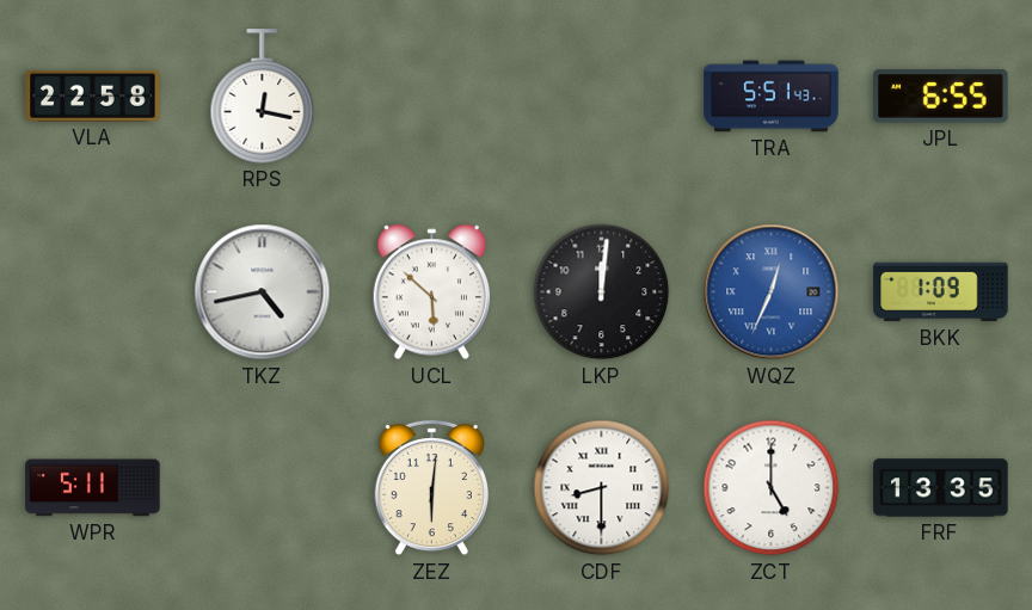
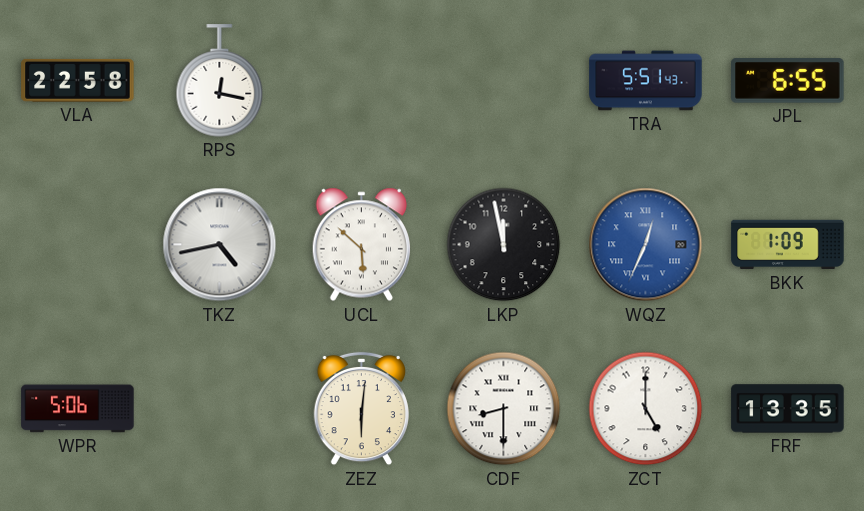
LKP: 12:01 -> 11:58 (504, 245)
WPR: 5:11 -> 5:06 (78, 409)
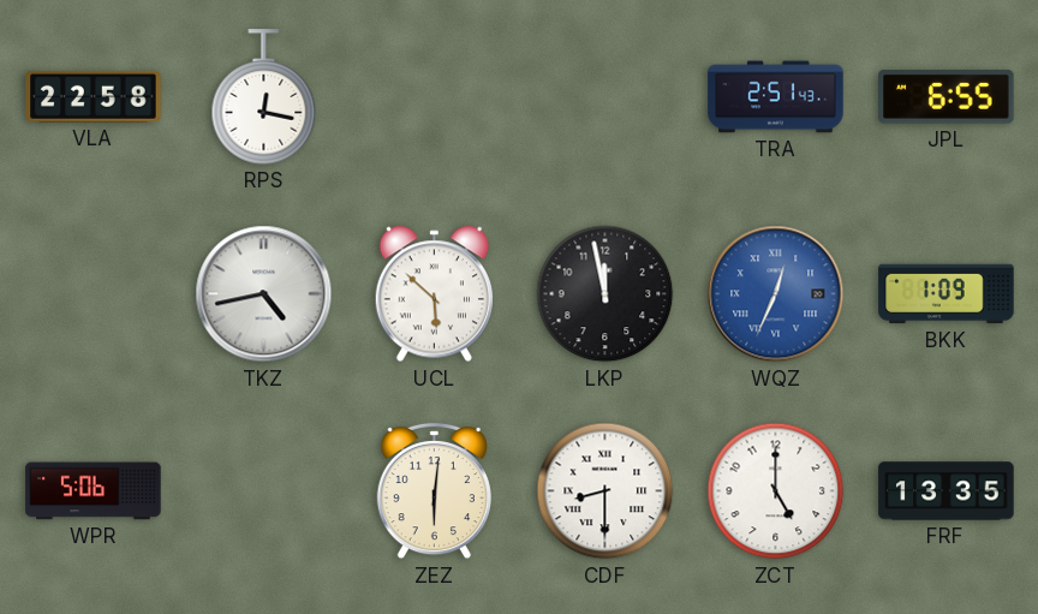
TRA: 5:51 -> 2:51 (776, 97)
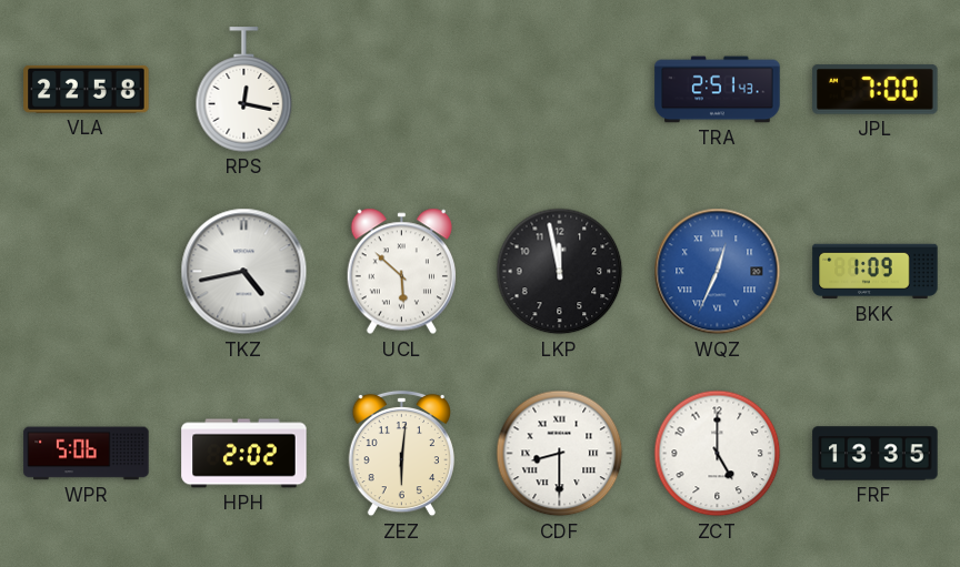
JPL: 6:55 -> 7:00 (876, 90)
HPH: none -> 2:02 (244, 454)
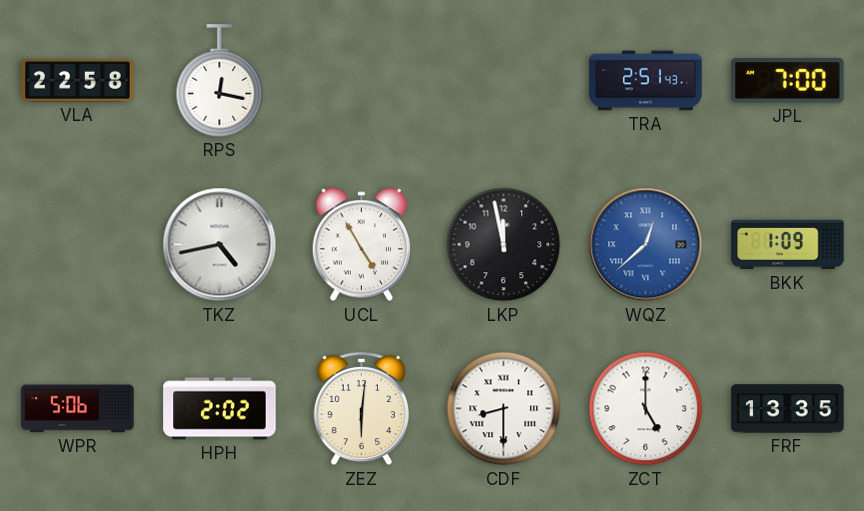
UCL: 5:52 -> 4:55 (361, 245)
WQZ: 12:34 -> 12:38 (646, 245)
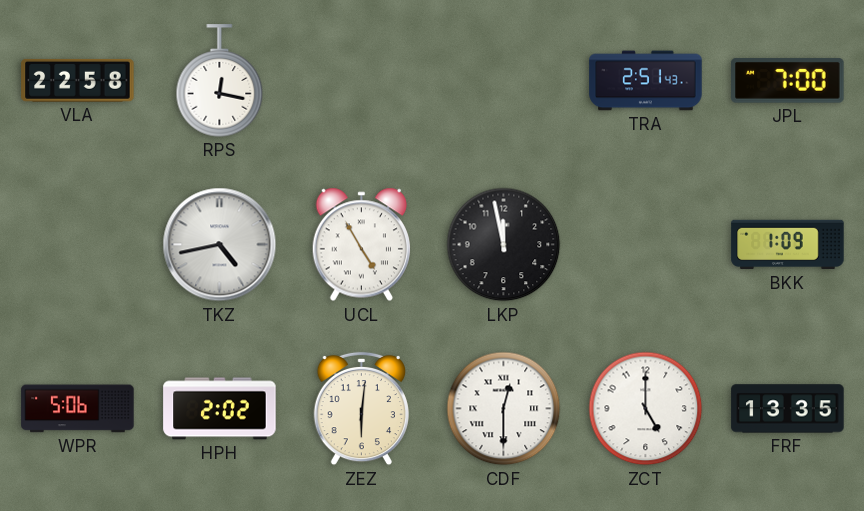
WQZ: 12:38 -> none (646, 245)
CDF: 8:30 -> 12:30 (504, 409)
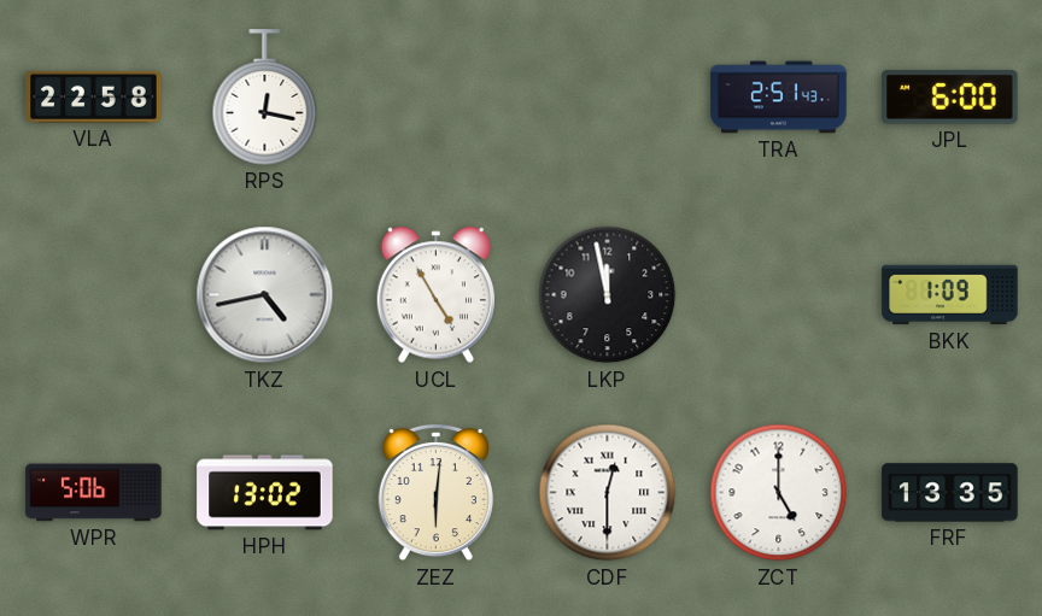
JPL: 7:00 -> 6:00 (950, 98)
HPH: 2:02 -> 13:02 (265, 493)
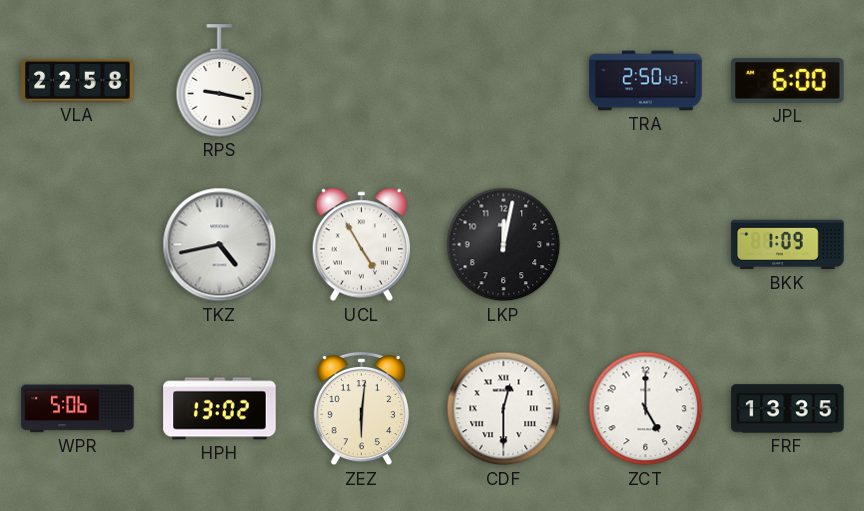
RPS: 12:17 -> 9:17 (220, 81)
TRA: 2:51 -> 2:50 (646, 81)
LKP: 11:58 -> 12:02 (504, 245)
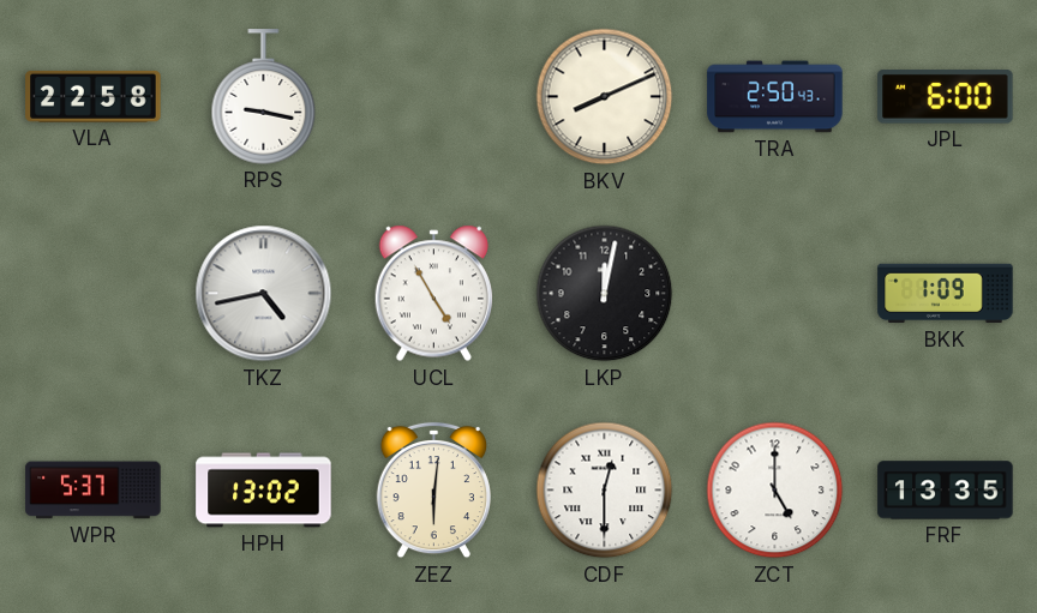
BKV: none -> 8:11 (605, 97)
WPR: 5:06 -> 5:37 (94, 491)
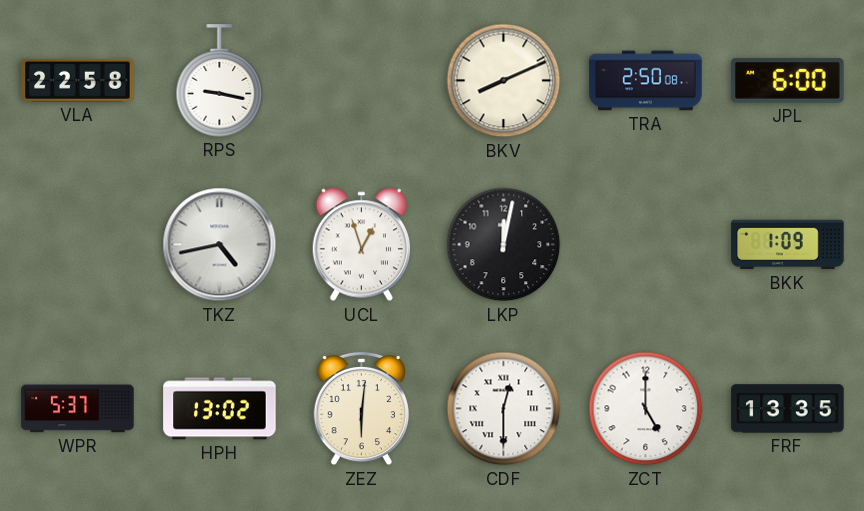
TRA: 2:50:43 -> 2:50:08 (646, 81)
UCL: 4:55 -> 12:57 (361, 245)
